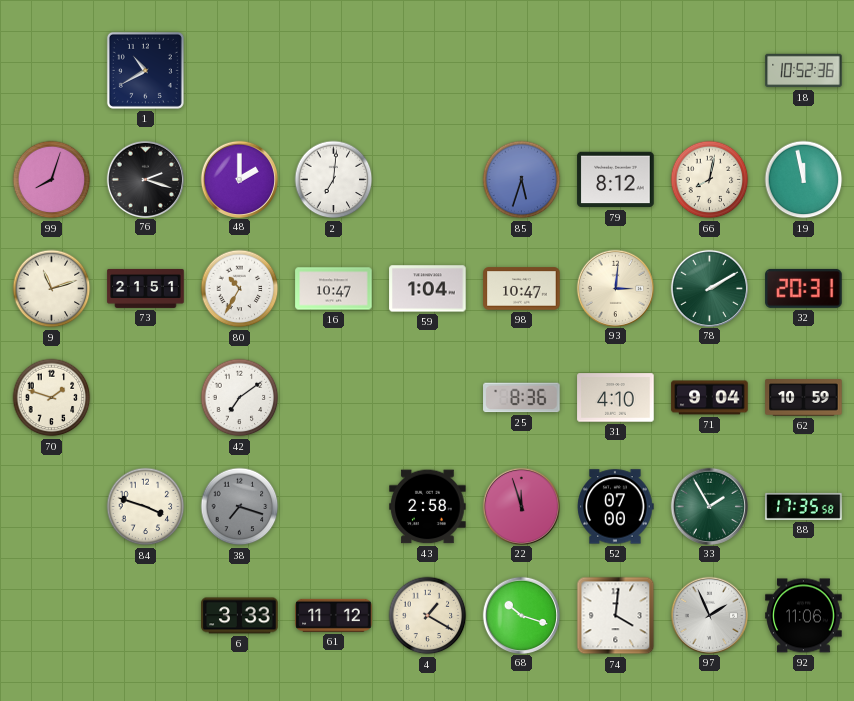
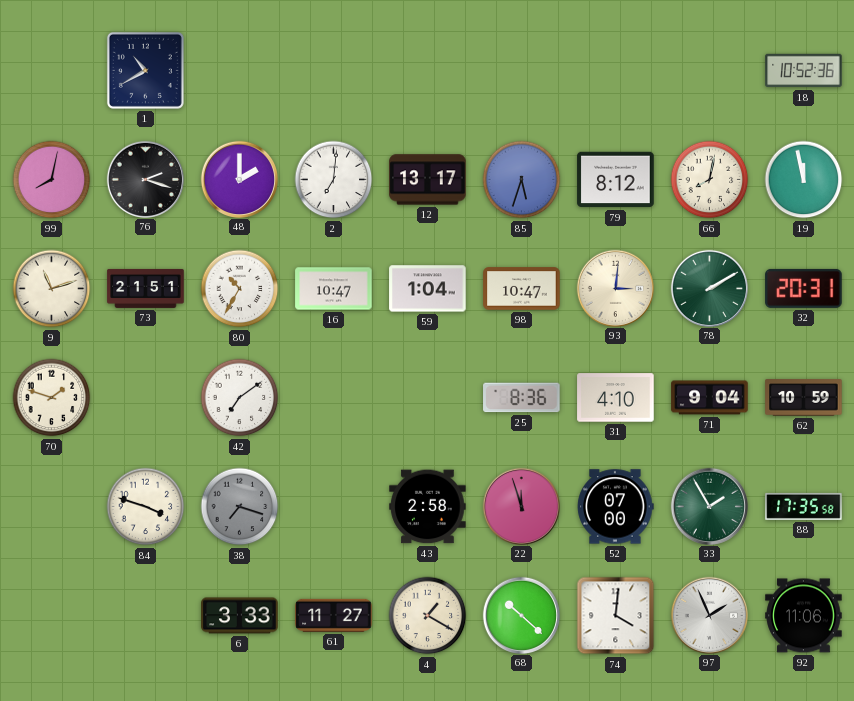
99: 8:03 -> 8:02 (52, 180)
12: none -> 13:17 (428, 180)
61: 11:12 -> 11:27 (334, 615)
68: 10:18 -> 10:22 (521, 615)
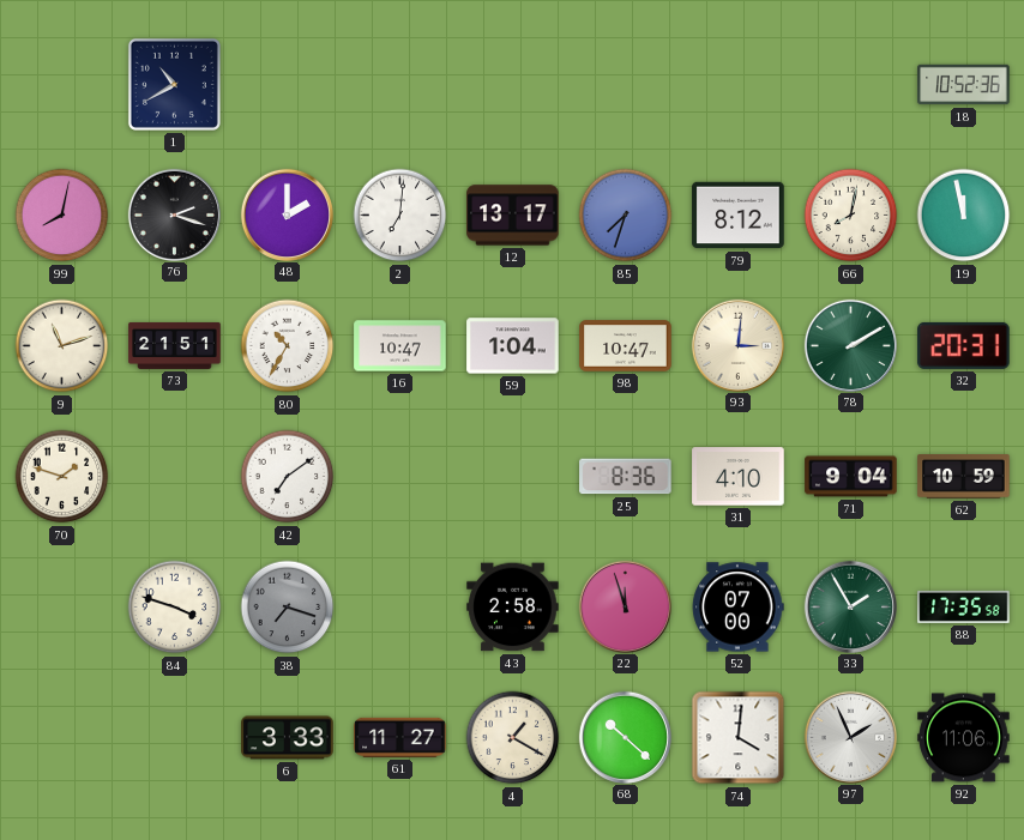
85: 5:33 -> 7:33 (626, 216)
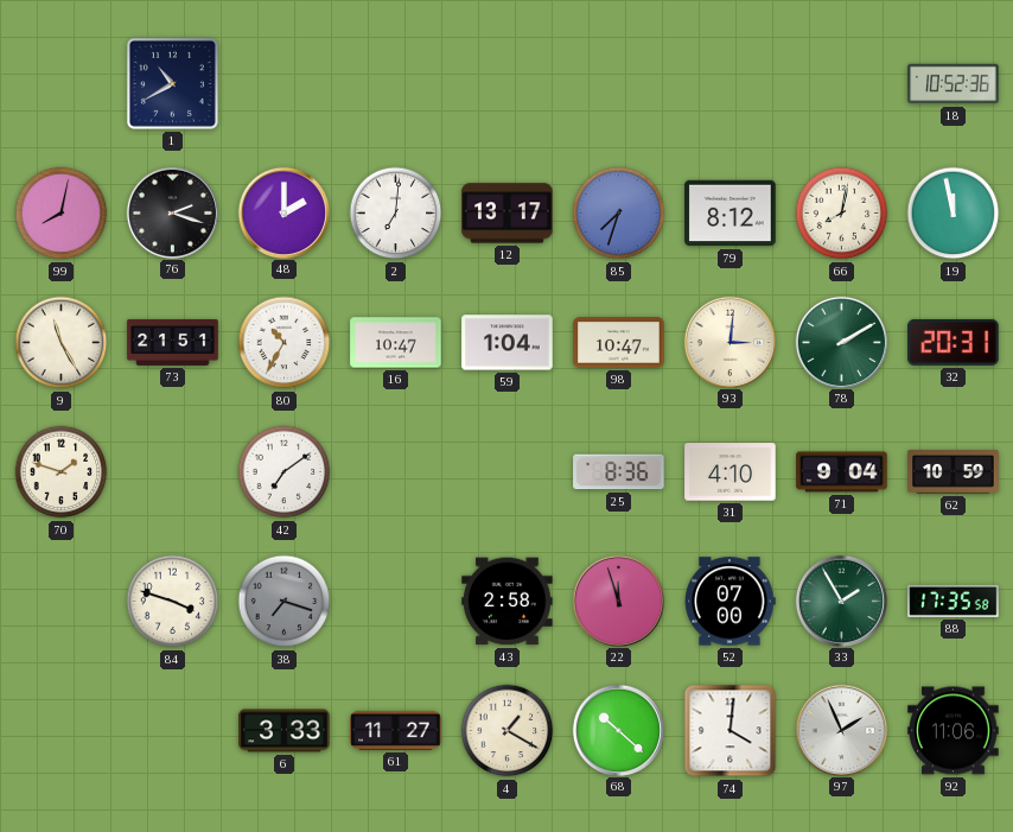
9: 11:12 -> 11:25 (62, 343)
